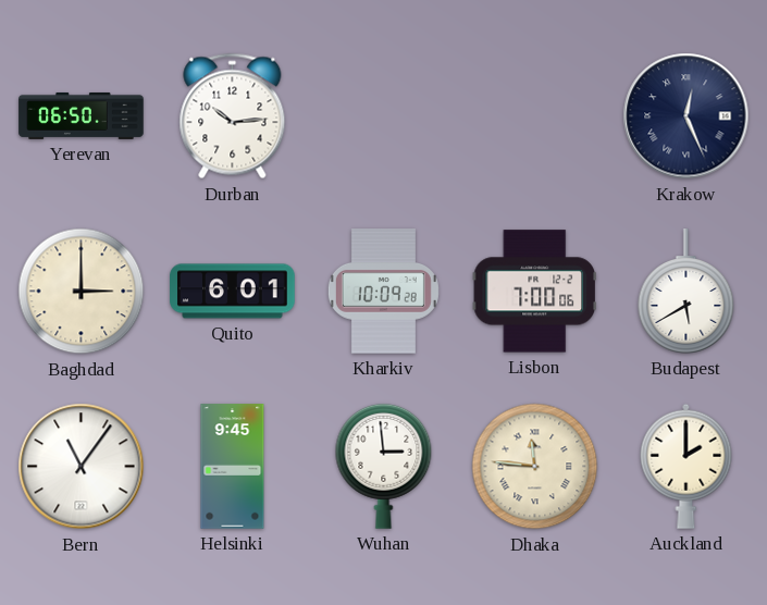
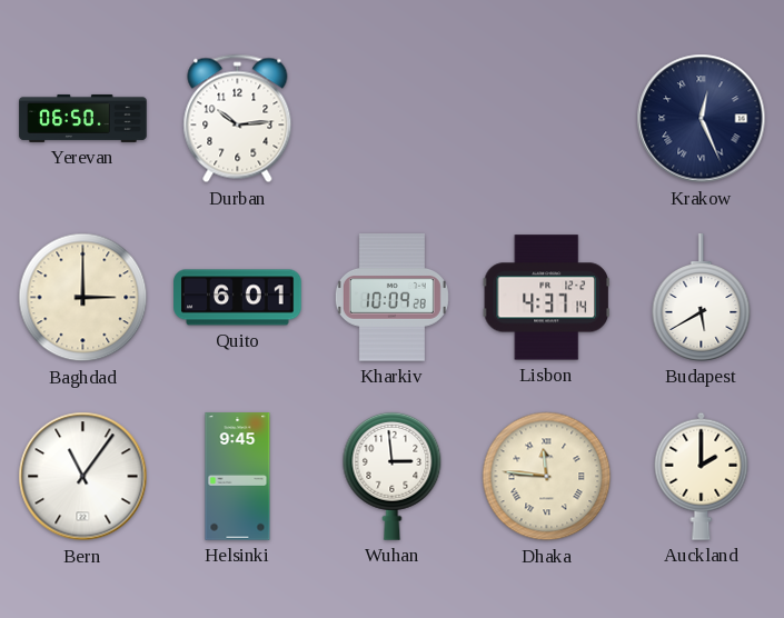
Lisbon: 7:00 -> 4:37 (546, 298)
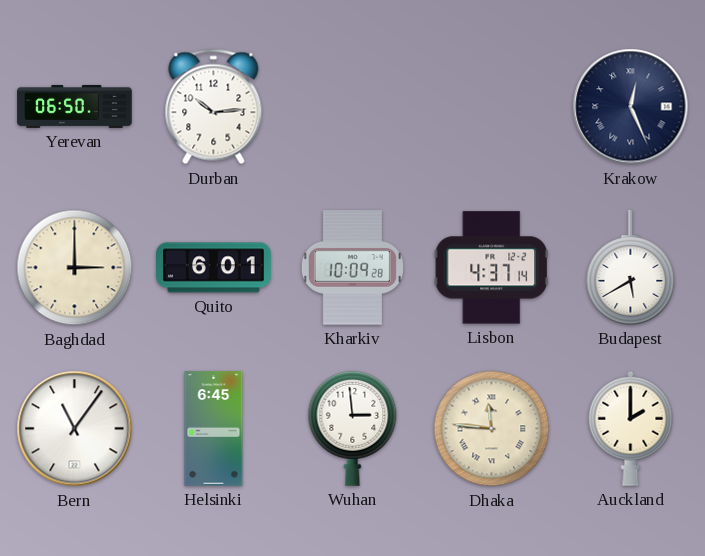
Helsinki: 9:45 -> 6:45 (214, 429)
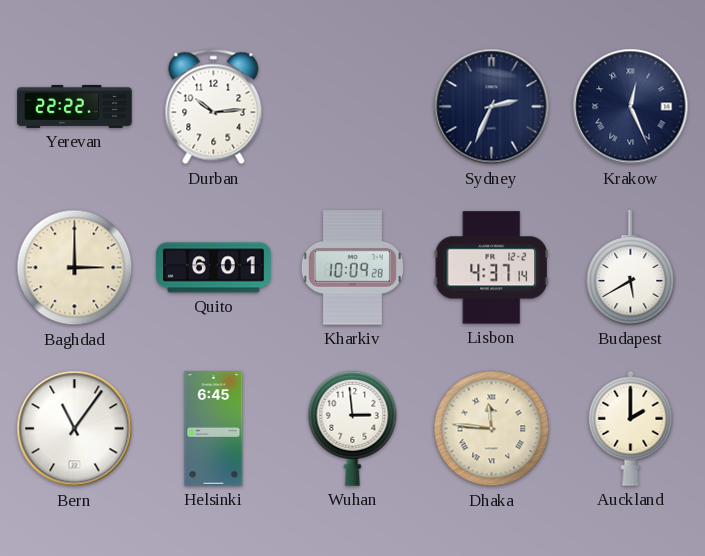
Yerevan: 06:50 -> 22:22 (75, 106)
Sydney: none -> 2:34 (492, 107)
